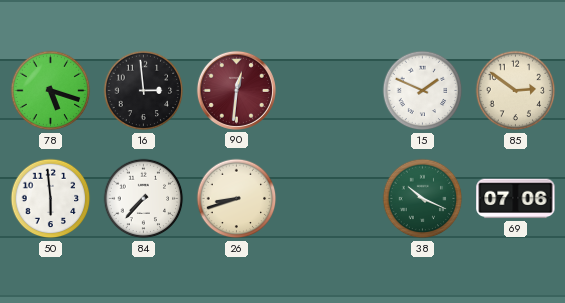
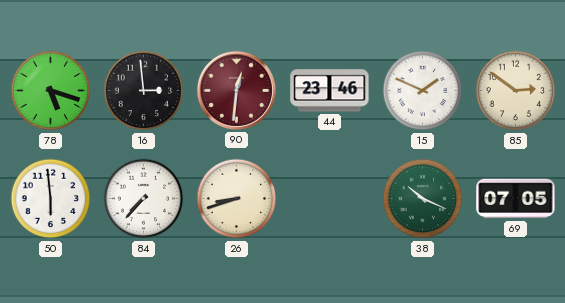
44: none -> 23:46 (330, 91)
69: 07:06 -> 07:05 (516, 199)
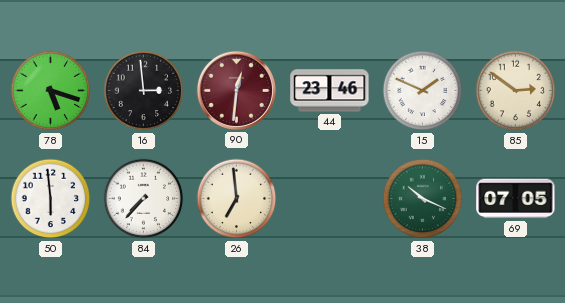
26: 8:42 -> 6:59 (237, 199)
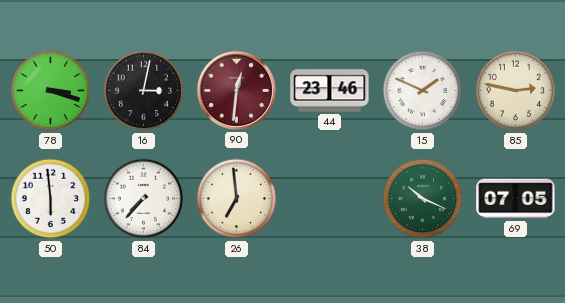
78: 5:18 -> 3:18 (51, 91)
16: 2:59 -> 3:02 (144, 91)
85: 2:51 -> 2:47 (516, 91)
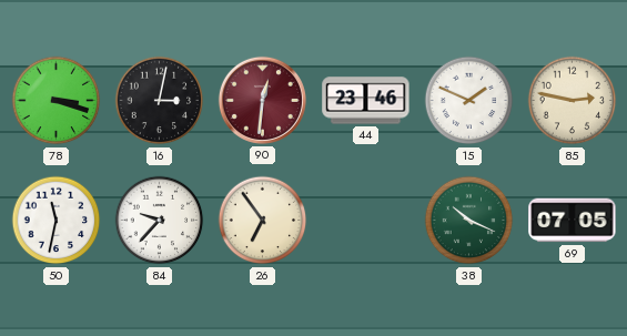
50: 5:59 -> 11:32 (57, 221)
84: 7:37 -> 9:37 (160, 221)
26: 6:59 -> 6:54 (263, 221)
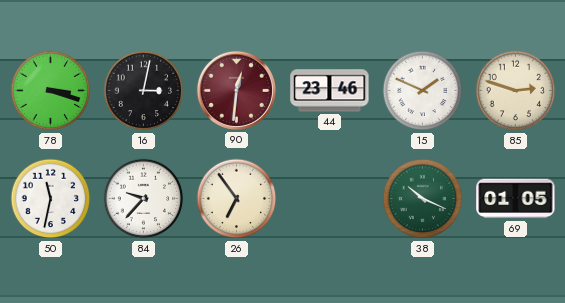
85: 2:47 -> 2:48 (516, 91)
69: 07:05 -> 01:05 (516, 199)
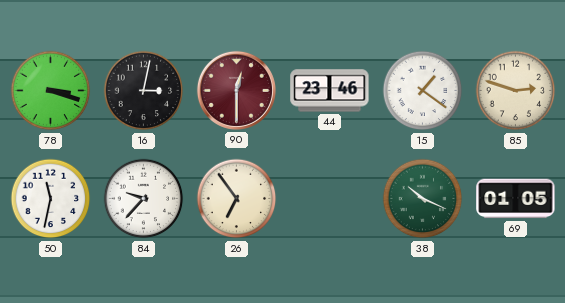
90: 12:31 -> 12:30 (236, 90)
15: 1:49 -> 1:21 (423, 91)
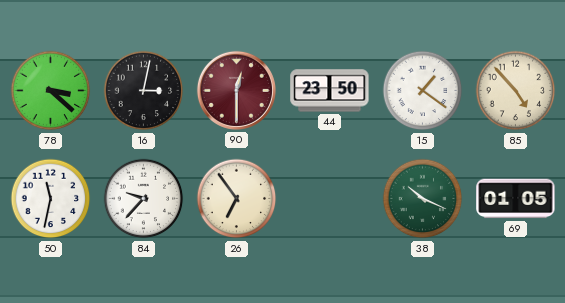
78: 3:18 -> 3:22 (51, 91)
44: 23:46 -> 23:50 (330, 91)
85: 2:48 -> 4:53 (516, 91)
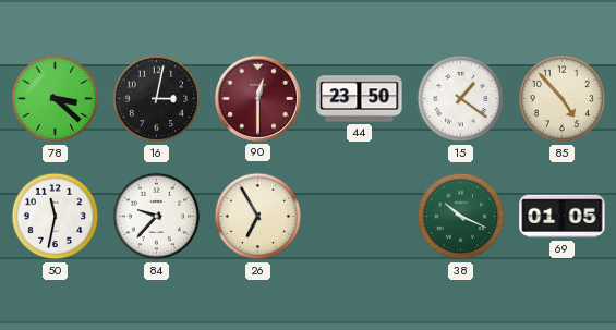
26: 6:54 -> 6:55 (258, 217)
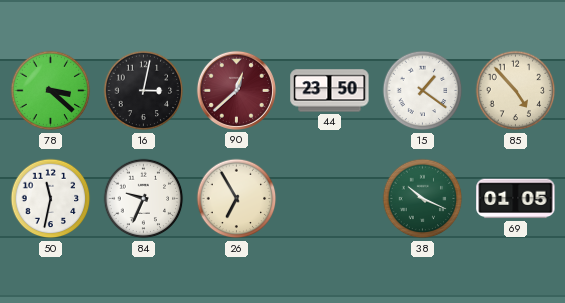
90: 12:30 -> 12:38 (236, 90)
84: 9:37 -> 9:34 (144, 199)
